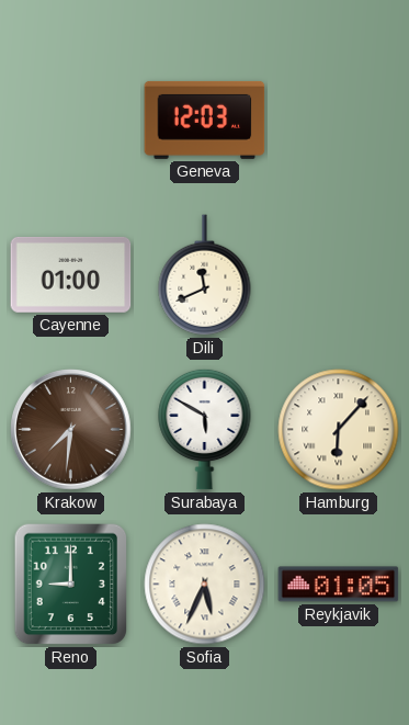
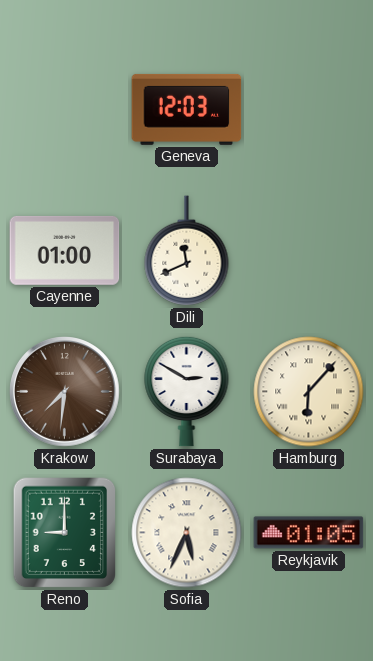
Surabaya: 5:50 -> 2:50 (187, 391)
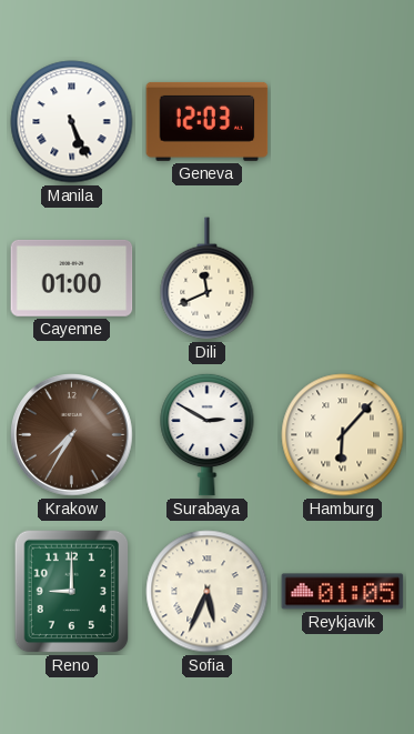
Manila: none -> 5:26 (72, 122)
Krakow: 7:31 -> 7:35 (72, 435)
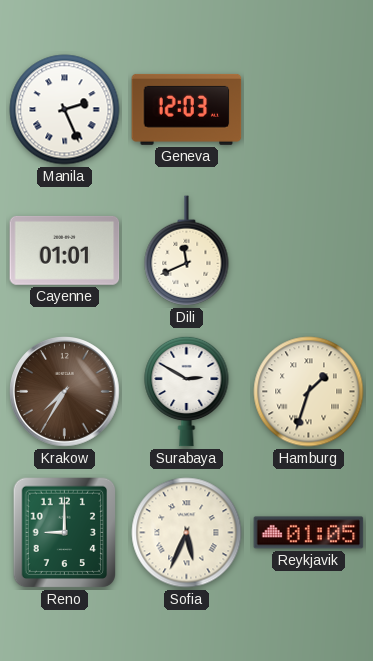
Manila: 5:26 -> 2:26 (65, 110)
Cayenne: 01:00 -> 01:01 (65, 250)
Hamburg: 6:07 -> 1:33 (309, 392)
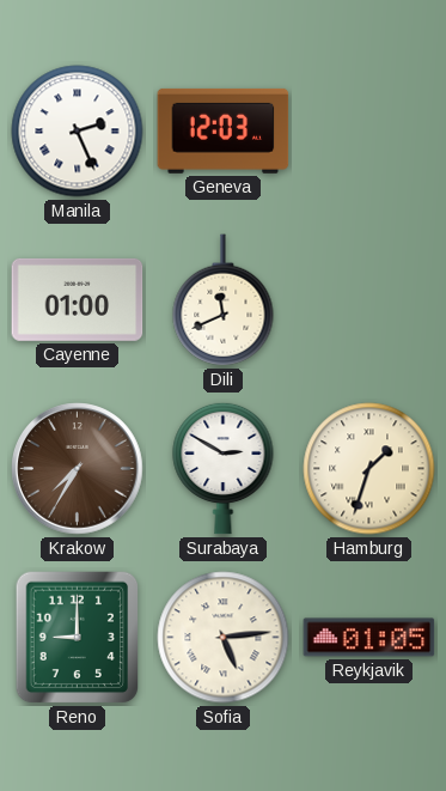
Cayenne: 01:01 -> 01:00 (78, 299)
Sofia: 5:34 -> 5:14 (224, 638)
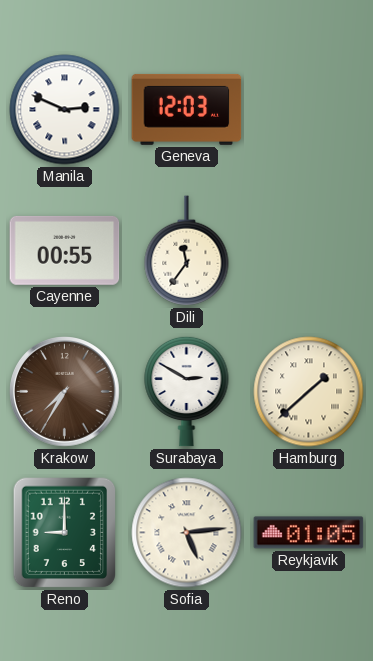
Manila: 2:26 -> 2:49 (65, 110)
Cayenne: 01:00 -> 00:55 (65, 250)
Dili: 11:41 -> 11:36 (187, 251)
Hamburg: 1:33 -> 1:38 (309, 392)
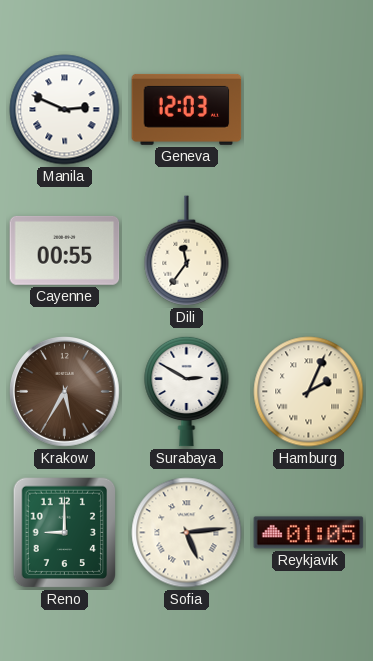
Krakow: 7:35 -> 5:35 (65, 392)
Hamburg: 1:38 -> 2:04 (309, 392)
